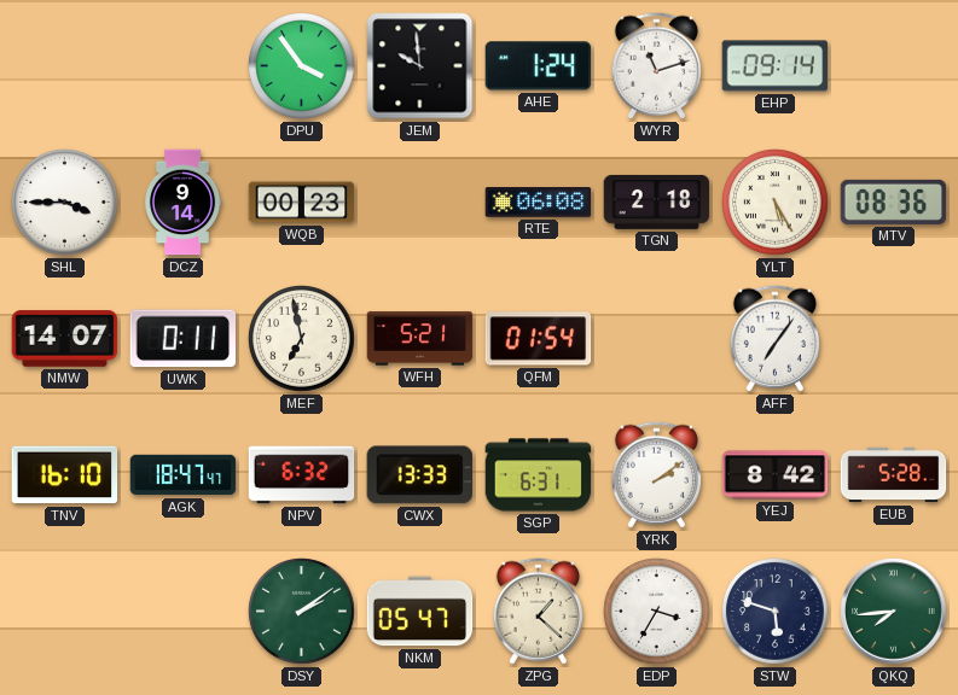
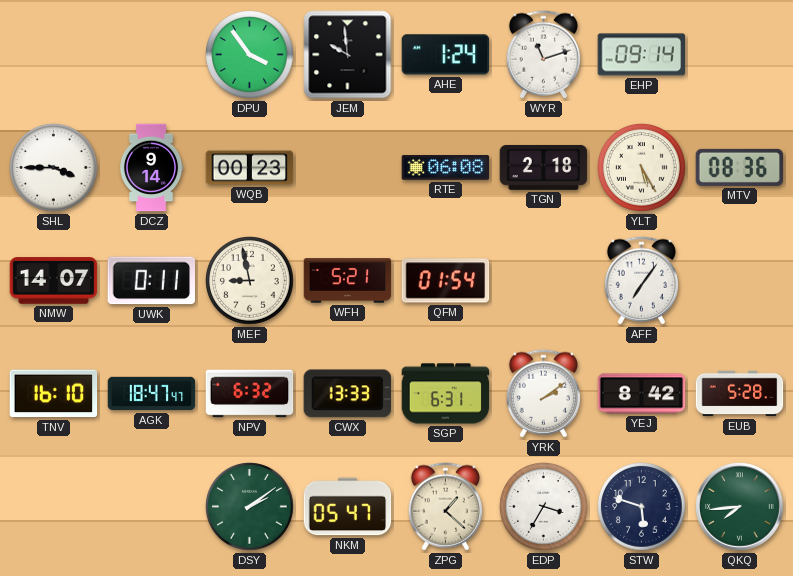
MEF: 6:58 -> 8:58 (250, 281)
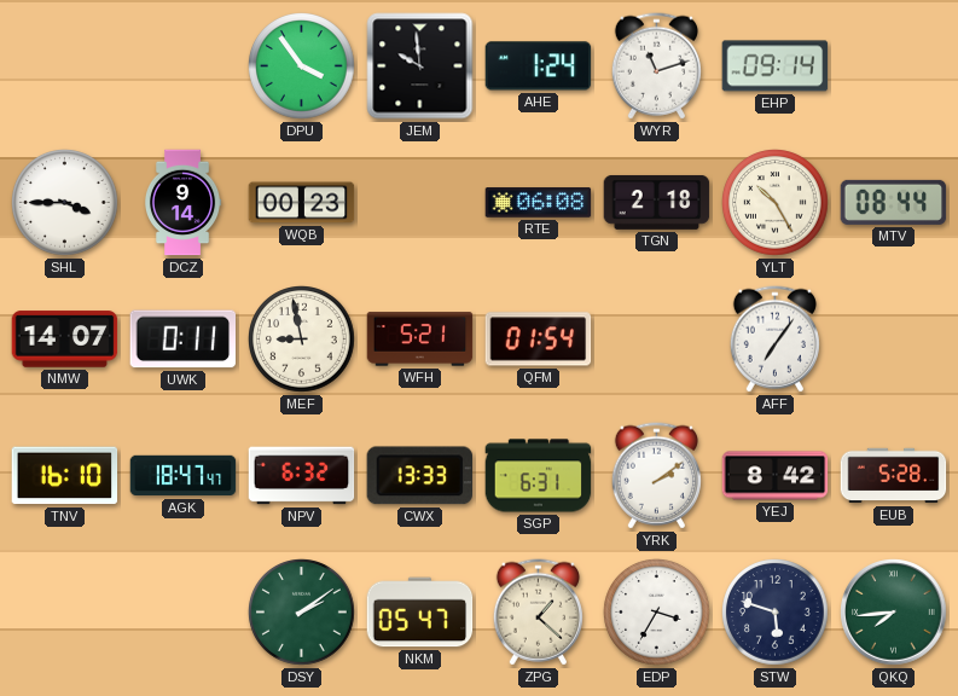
YLT: 5:25 -> 10:25 (776, 203)
MTV: 08:36 -> 08:44 (894, 202)
